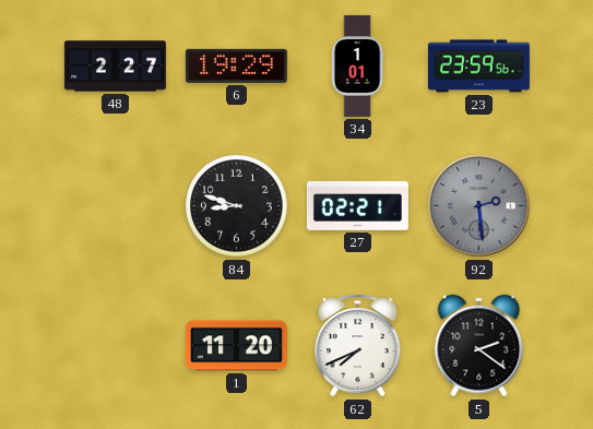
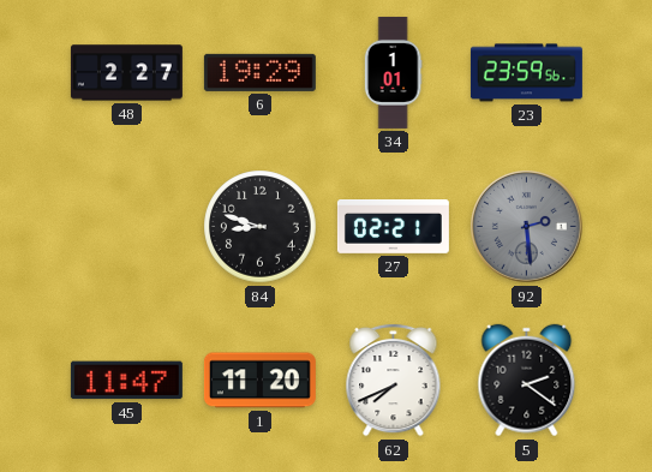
45: none -> 11:47 (126, 381)
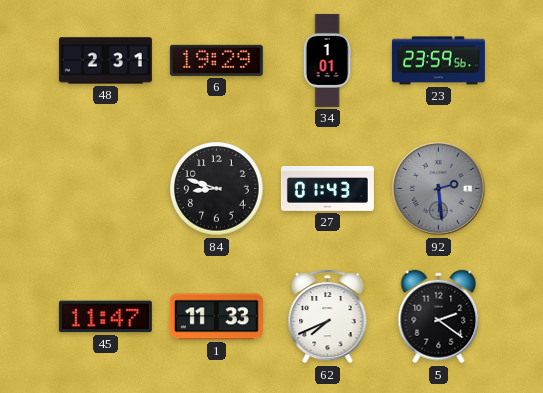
48: 2:27 -> 2:31 (105, 61)
27: 02:21 -> 01:43 (327, 189)
1: 11:20 -> 11:33 (216, 317)
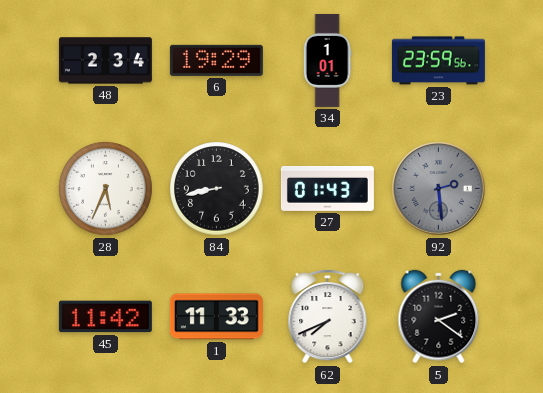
48: 2:31 -> 2:34 (105, 61)
28: none -> 5:34 (106, 189)
84: 8:48 -> 8:43 (217, 189)
45: 11:47 -> 11:42 (105, 317)
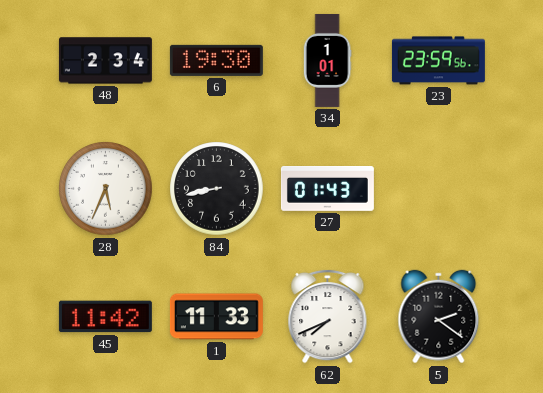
6: 19:29 -> 19:30 (216, 60)
92: 2:29 -> none (439, 189)
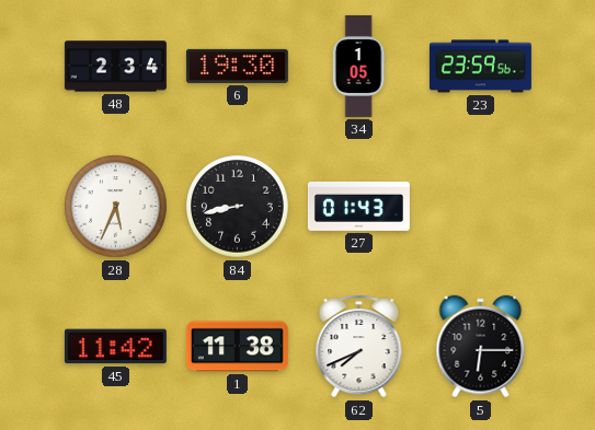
34: 1:01 -> 1:05 (358, 66)
1: 11:33 -> 11:38 (237, 347)
5: 2:21 -> 6:15 (481, 347)
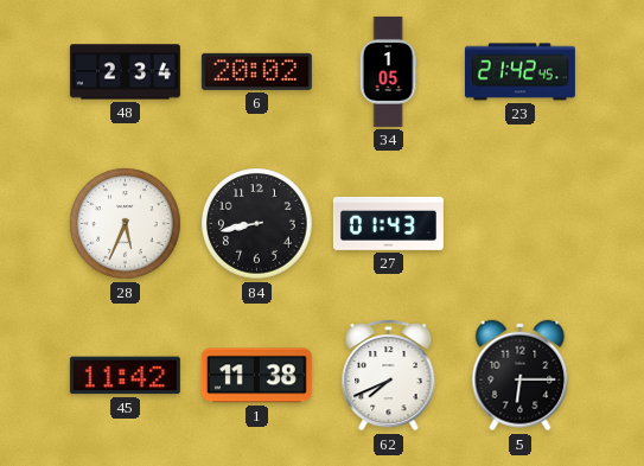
6: 19:30 -> 20:02 (256, 71)
23: 23:59 -> 21:42 (519, 72)
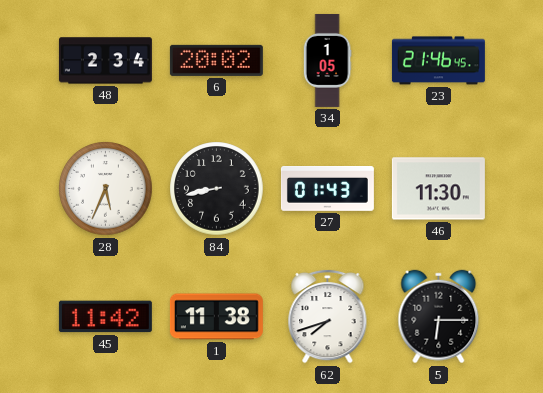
23: 21:42 -> 21:46 (438, 61)
46: none -> 11:30 (438, 189)
62: 7:41 -> 7:42 (328, 316)
